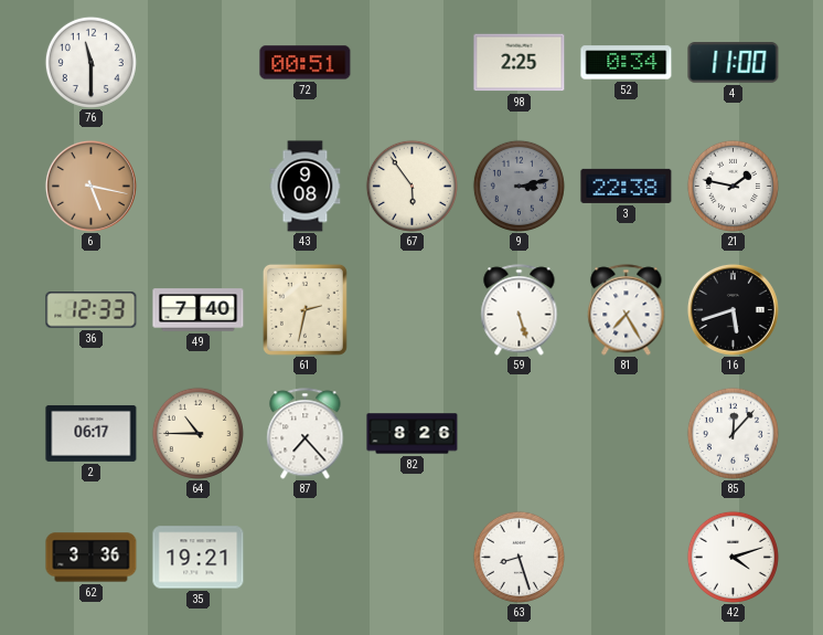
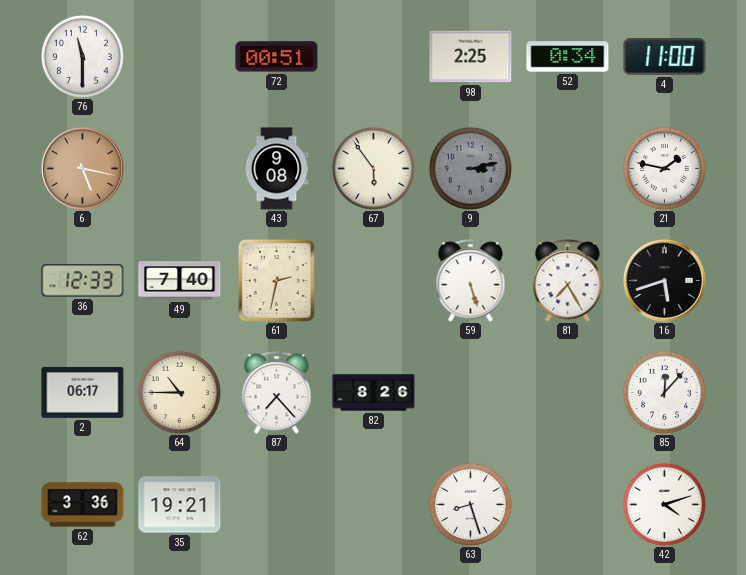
3: 22:38 -> none (627, 186)
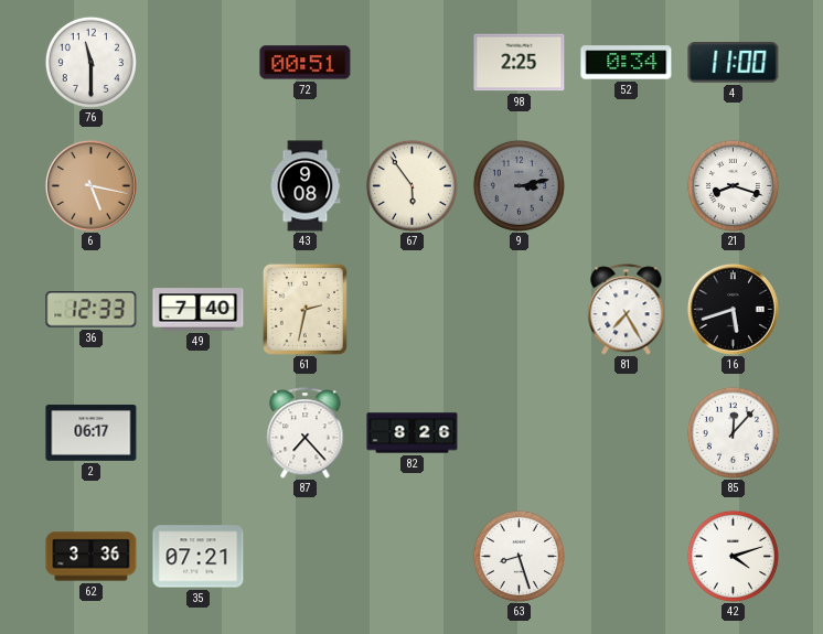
21: 1:47 -> 8:18 (733, 185)
59: 5:27 -> none (471, 281)
64: 10:45 -> none (179, 392)
35: 19:21 -> 07:21 (199, 557)
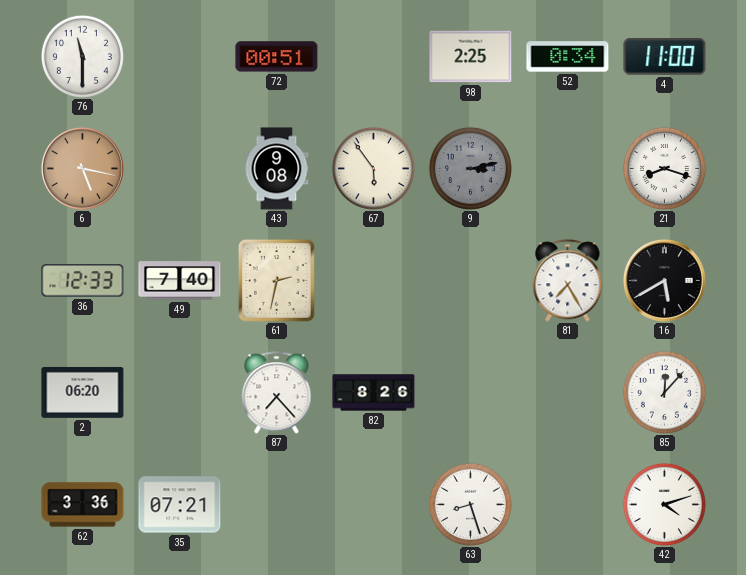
16: 5:42 -> 5:40 (664, 280)
2: 06:17 -> 06:20 (83, 392)
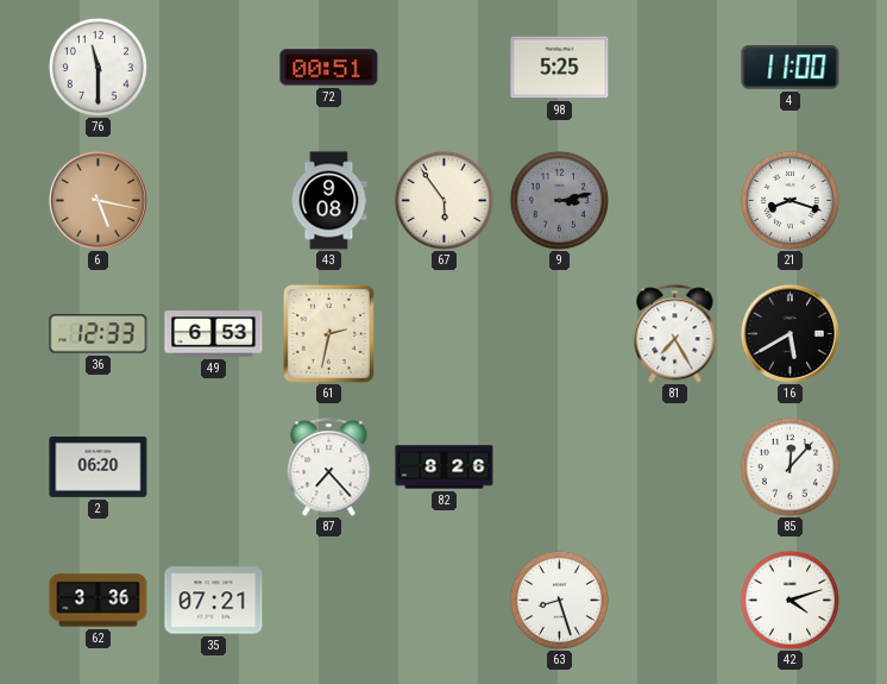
98: 2:25 -> 5:25 (560, 68)
52: 0:34 -> none (568, 57)
49: 7:40 -> 6:53 (214, 334)
